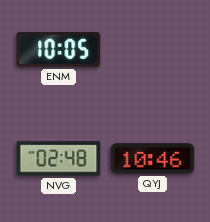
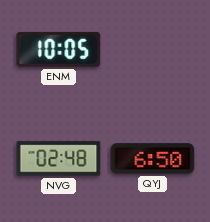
QYJ: 10:46 -> 6:50 (153, 159)
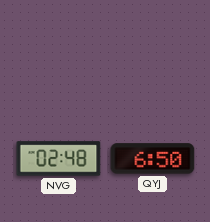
ENM: 10:05 -> none (59, 49)
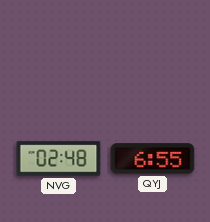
QYJ: 6:50 -> 6:55 (153, 159)
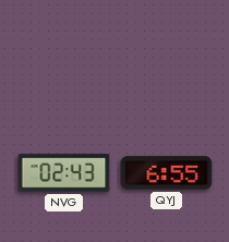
NVG: 02:48 -> 02:43 (64, 173)
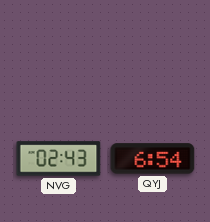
QYJ: 6:55 -> 6:54 (153, 159)
